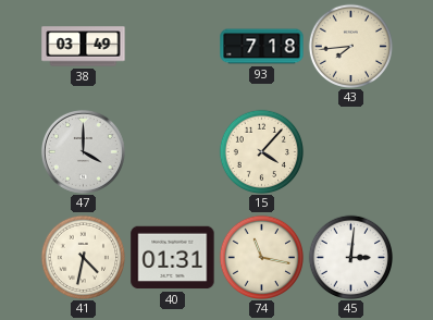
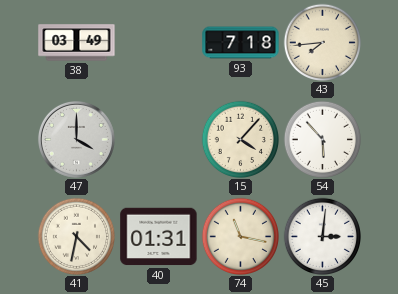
54: none -> 5:53 (322, 139)
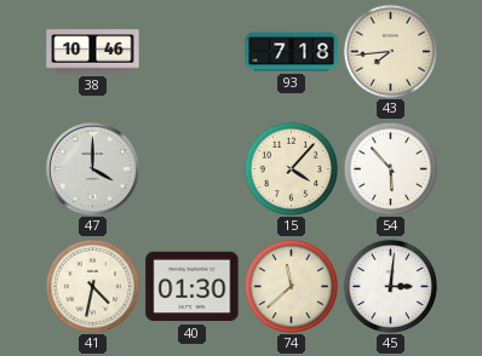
38: 03:49 -> 10:46 (93, 52)
40: 01:31 -> 01:30 (193, 287)
74: 11:17 -> 11:38 (291, 286)
